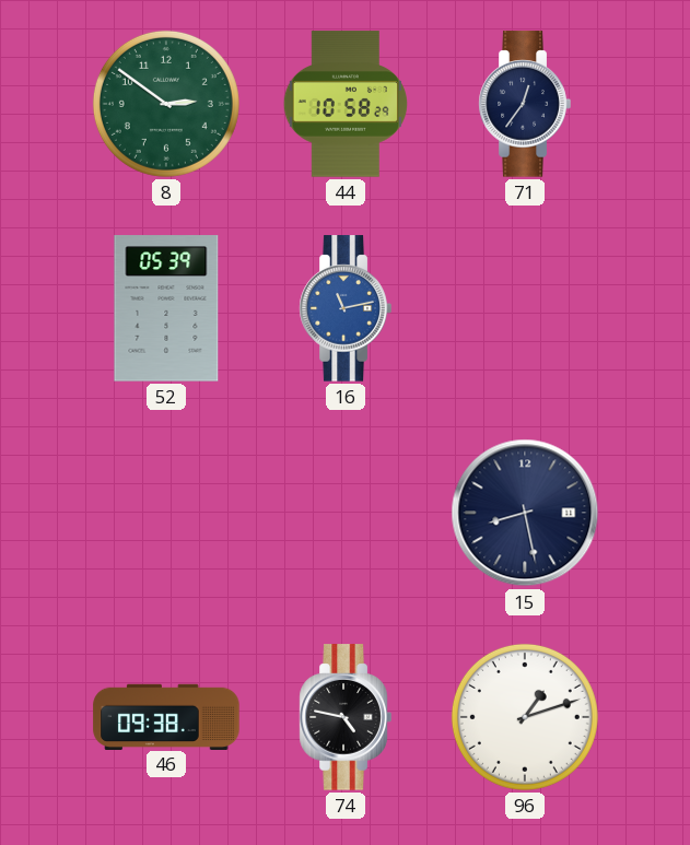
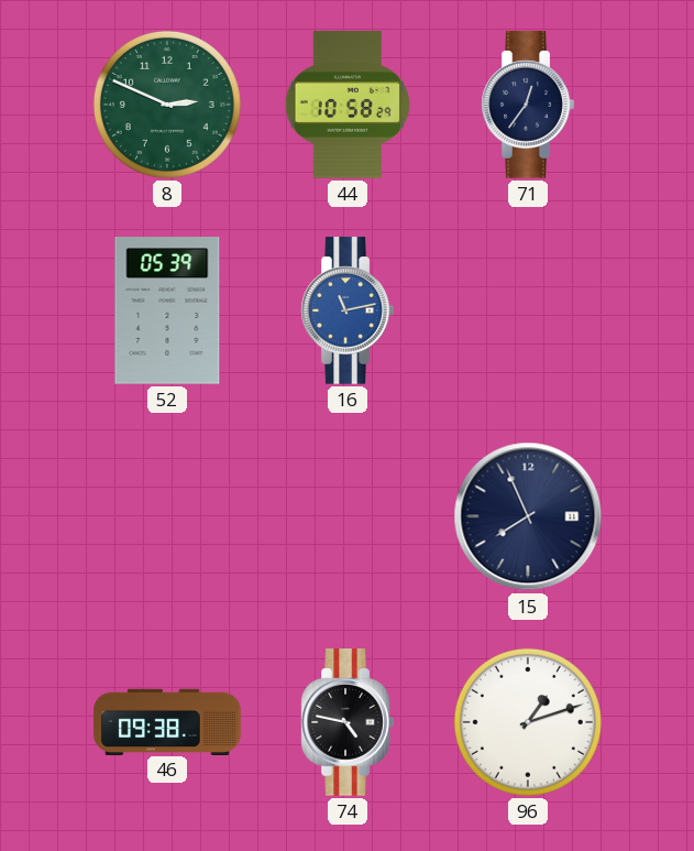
8: 2:51 -> 2:49 (167, 105)
15: 8:28 -> 7:56 (528, 516)
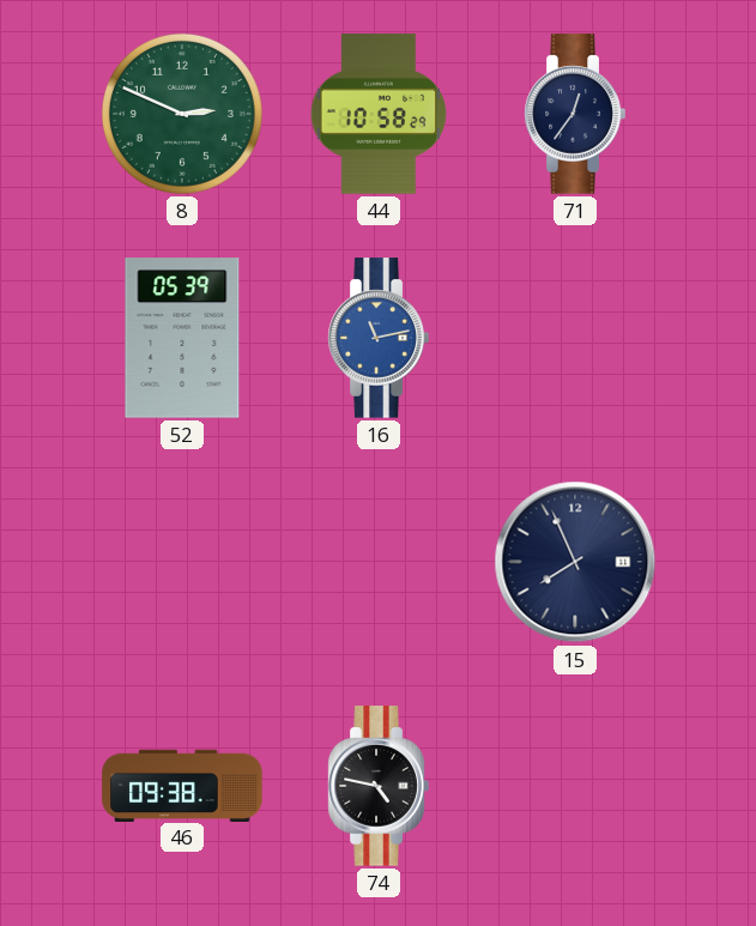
96: 1:12 -> none (528, 722)
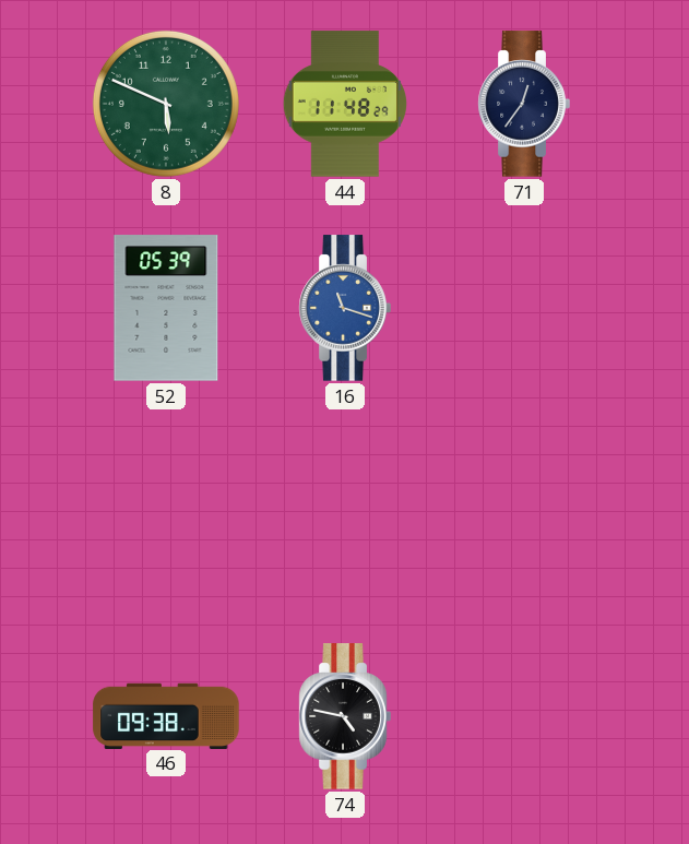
8: 2:49 -> 5:49 (166, 104)
44: 10:58 -> 11:48 (344, 104)
16: 11:13 -> 11:18 (345, 308)
15: 7:56 -> none (575, 562)
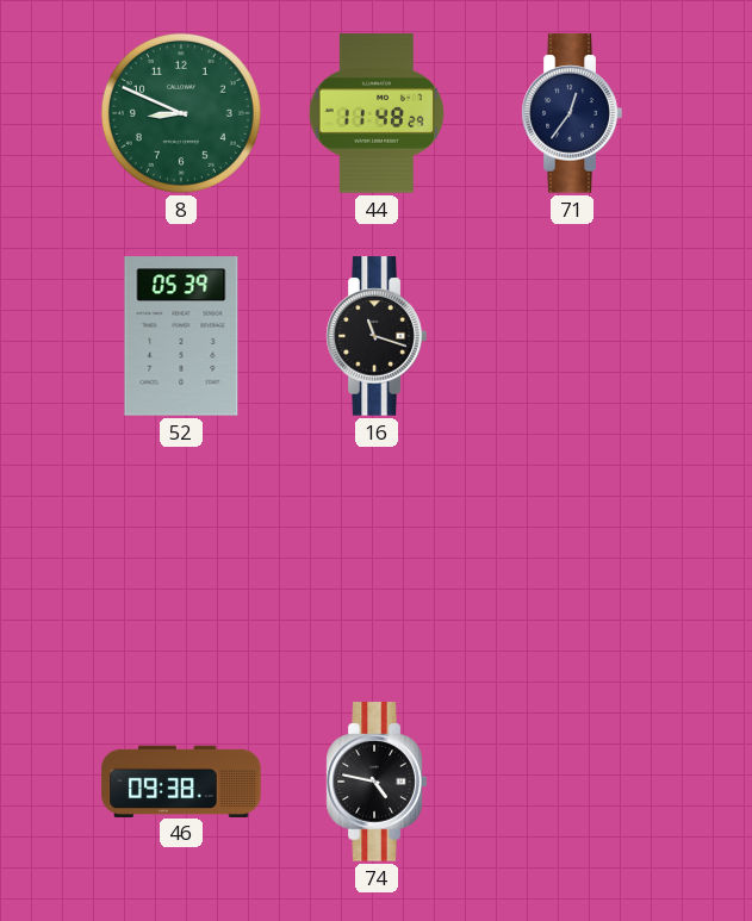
8: 5:49 -> 8:49 (181, 113)
16 dial: blue -> black (377, 336)
